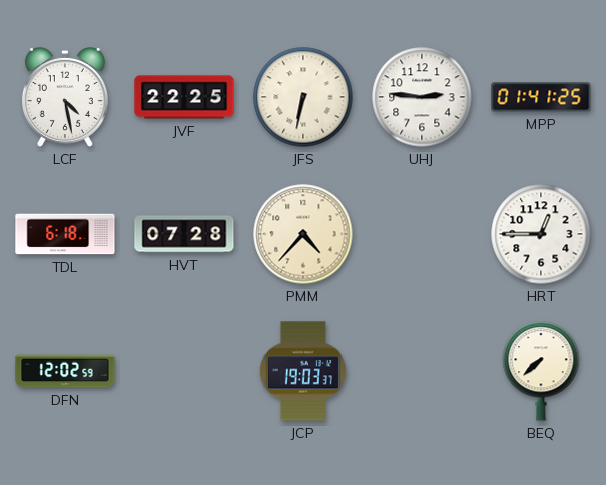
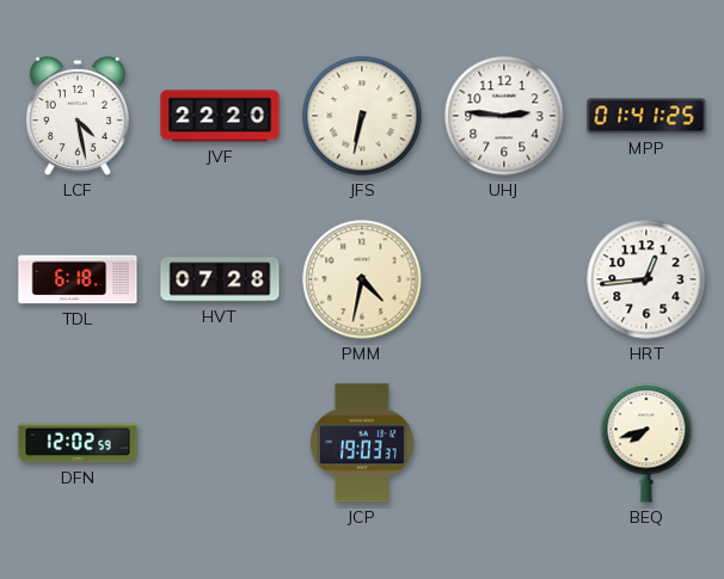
JVF: 22:25 -> 22:20 (220, 116)
PMM: 4:37 -> 4:32 (362, 279)
HRT: 12:45 -> 12:44 (646, 279)
BEQ: 7:38 -> 7:42 (646, 443)
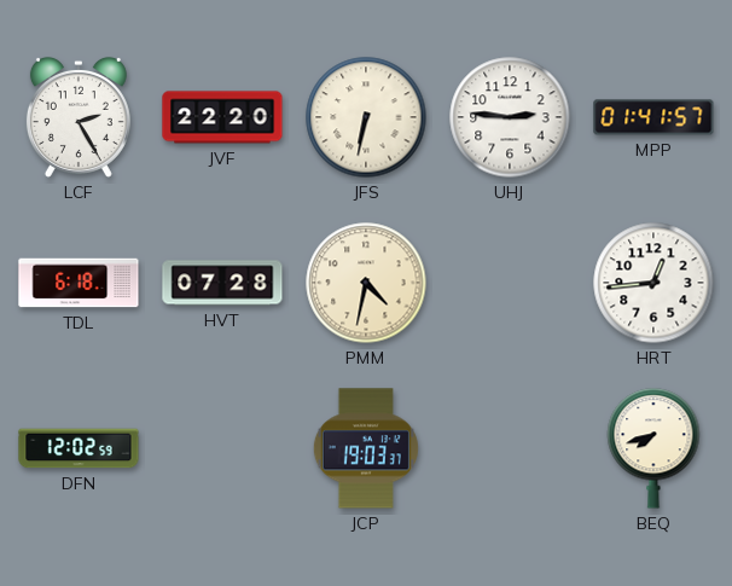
LCF: 4:28 -> 2:25 (79, 117)
MPP: 01:41:25 -> 01:41:57 (653, 117)
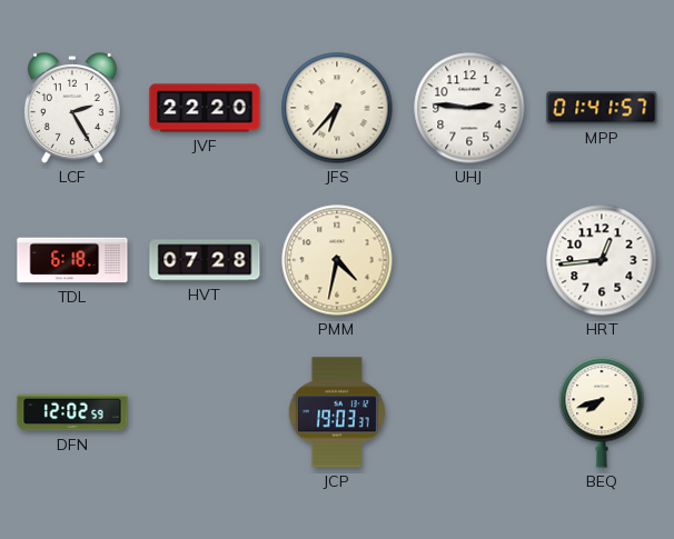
JFS: 6:32 -> 6:37 (337, 108)
